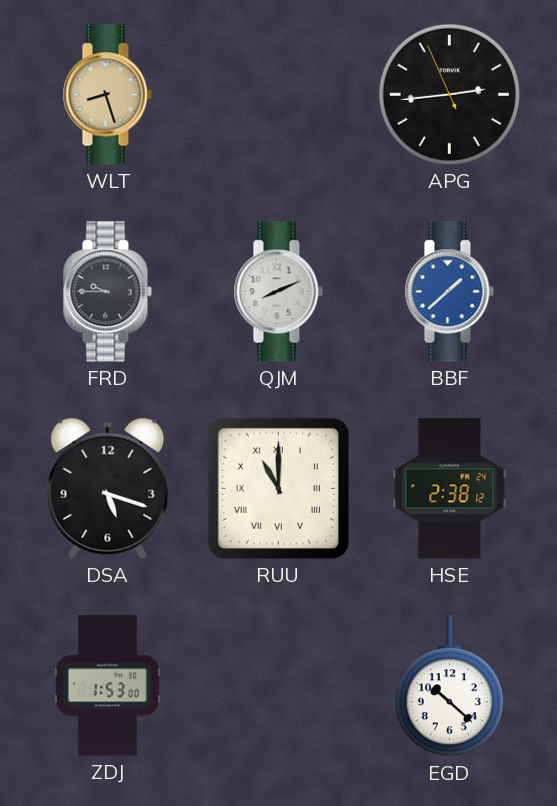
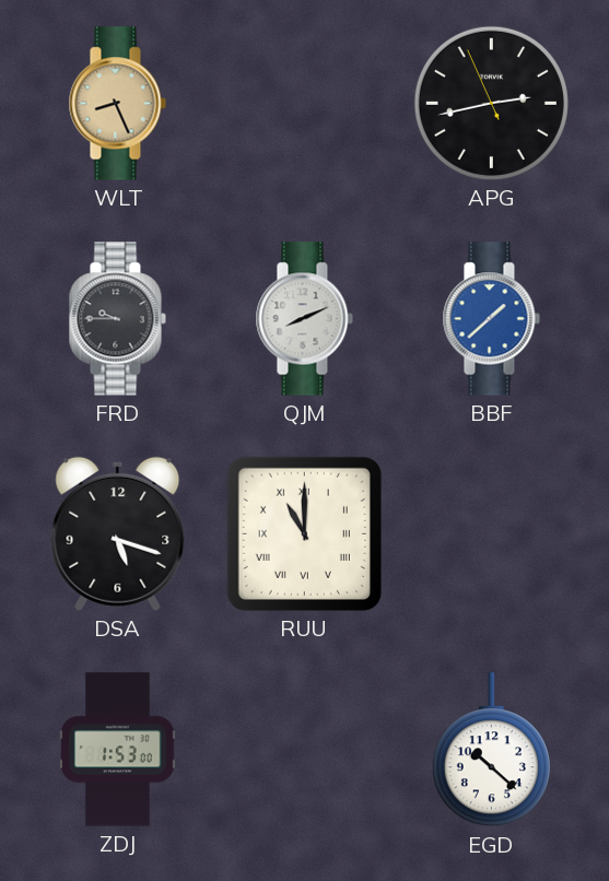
WLT: 8:27 -> 8:26 (117, 104)
APG: 2:43 -> 2:42 (491, 103)
HSE: 2:38 -> none (450, 489)
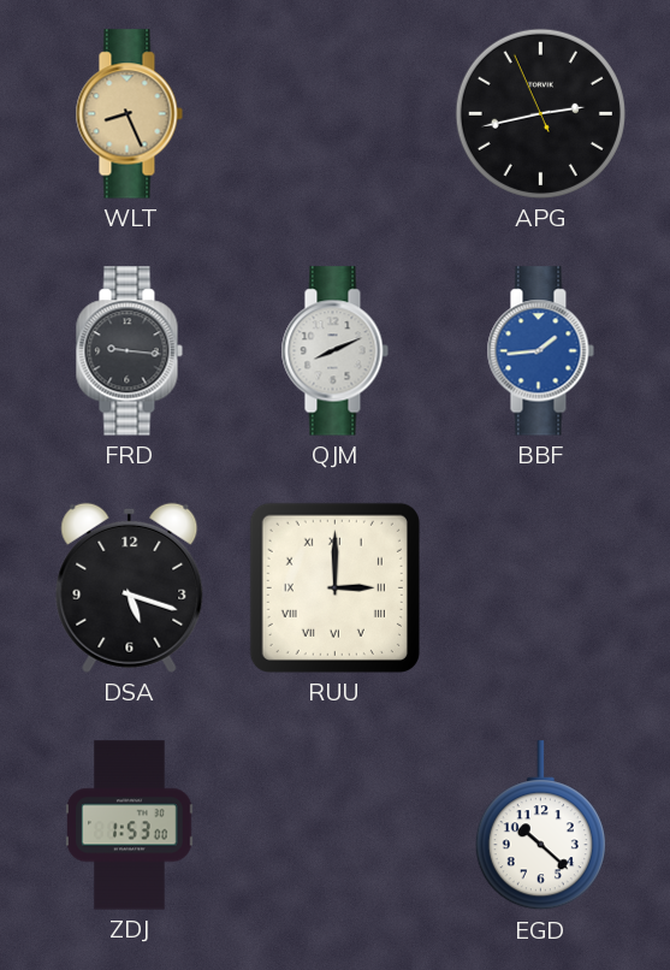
FRD: 9:45 -> 9:16 (129, 351)
BBF: 1:38 -> 1:44 (540, 351)
RUU: 11:00 -> 3:00 (334, 587)
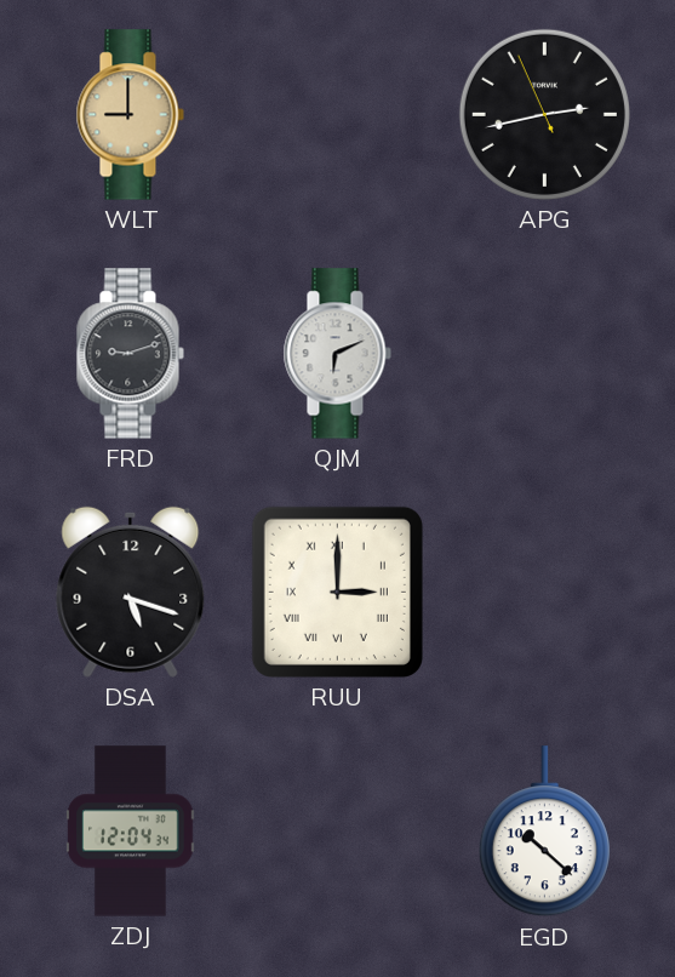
WLT: 8:26 -> 9:00 (130, 115)
FRD: 9:16 -> 9:12 (130, 354)
QJM: 8:11 -> 6:11 (337, 354)
BBF: 1:44 -> none (540, 351)
ZDJ: 1:53 -> 12:04 (131, 832)
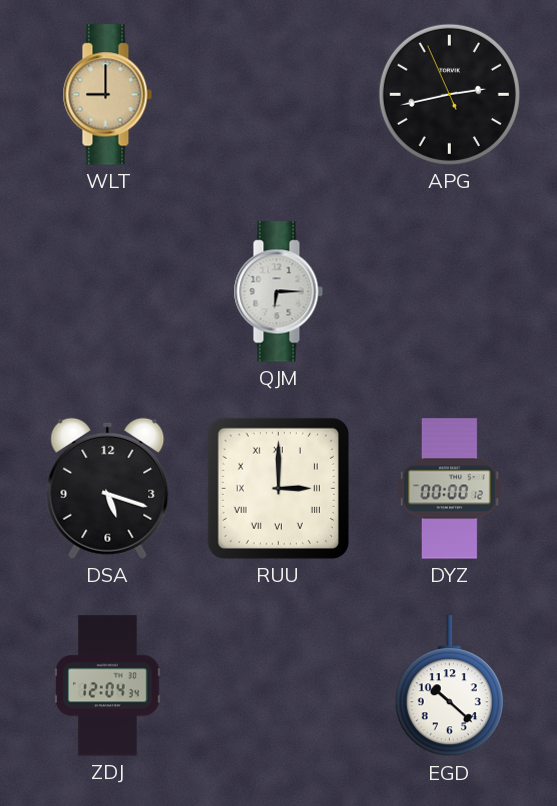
FRD: 9:12 -> none (130, 354)
QJM: 6:11 -> 6:15 (278, 292)
DYZ: none -> 00:00 (450, 489)
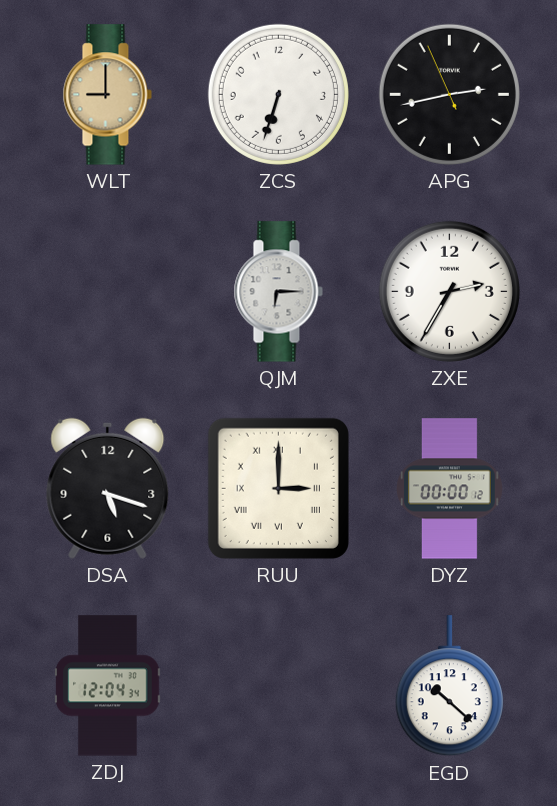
ZCS: none -> 6:33 (278, 94)
ZXE: none -> 2:35 (449, 291)
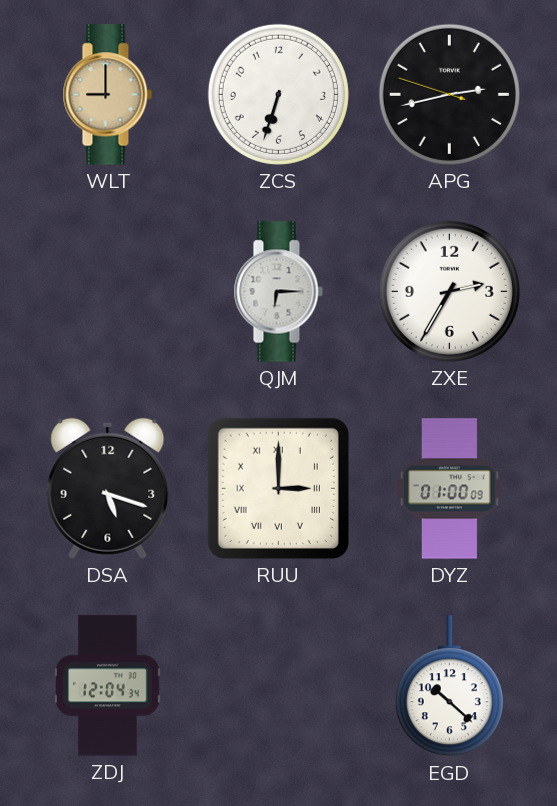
APG: 2:42:56 -> 2:42:48 (449, 94)
DYZ: 00:00 -> 01:00 (450, 489)
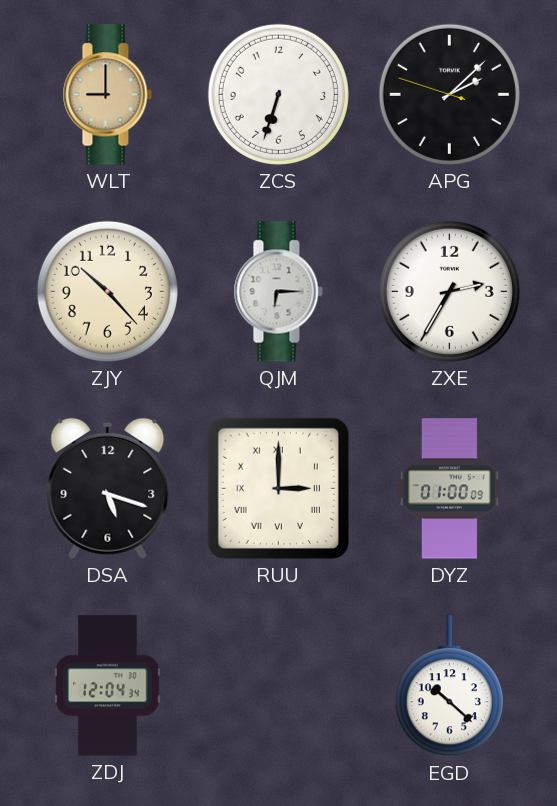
APG: 2:42 -> 2:07 (449, 94)
ZJY: none -> 10:23 (107, 291)
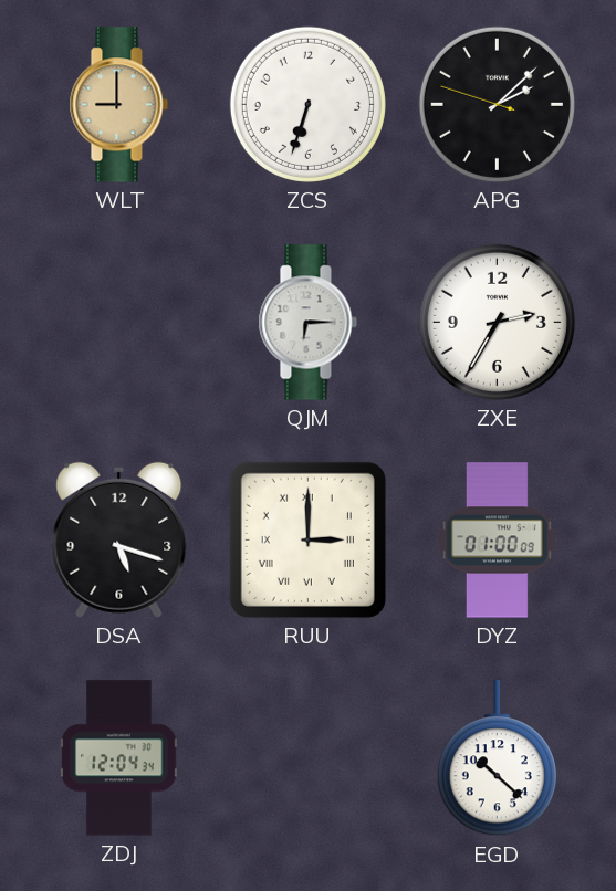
ZJY: 10:23 -> none (107, 291)
